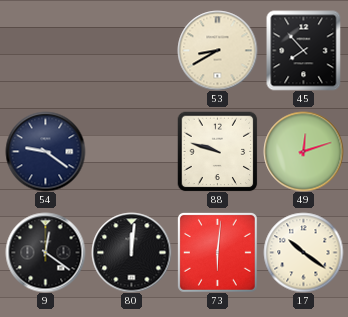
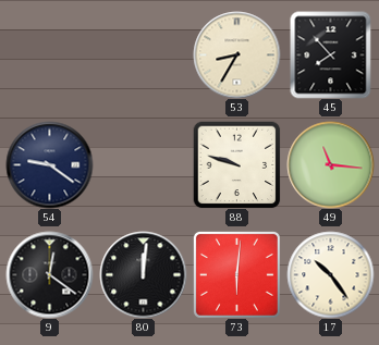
53: 8:40 -> 8:35 (236, 54)
49: 12:12 -> 11:16 (330, 164)
17: 10:21 -> 10:24 (330, 274)
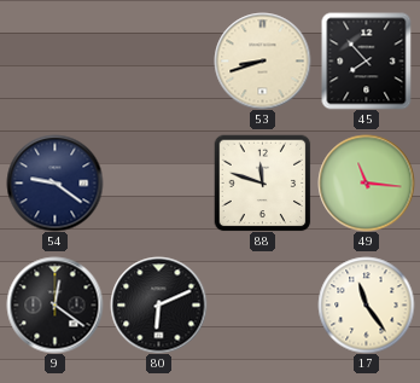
53: 8:35 -> 8:42 (262, 60)
88: 9:48 -> 11:48 (262, 182)
80: 12:01 -> 6:11 (158, 304)
73: 6:01 -> none (236, 274)
17: 10:24 -> 11:24 (366, 304)
